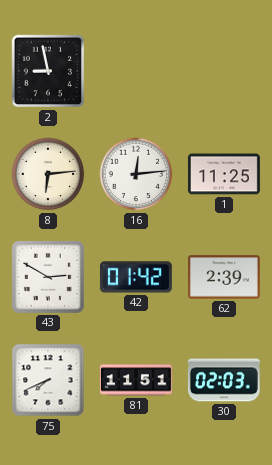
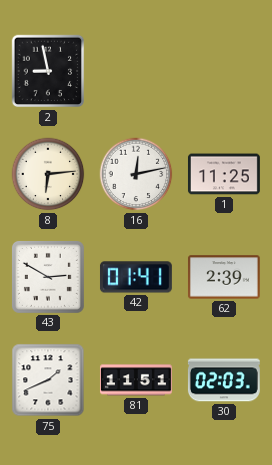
16: 12:14 -> 12:13 (136, 174)
42: 01:42 -> 01:41 (136, 277)
75: 7:41 -> 1:41 (48, 380)
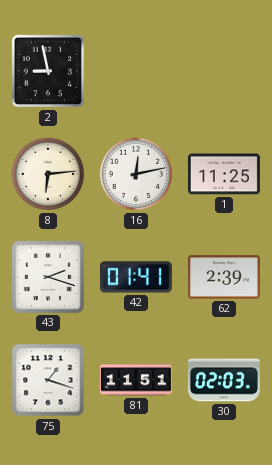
43: 2:50 -> 2:18 (48, 277)
75: 1:41 -> 1:18 (48, 380)
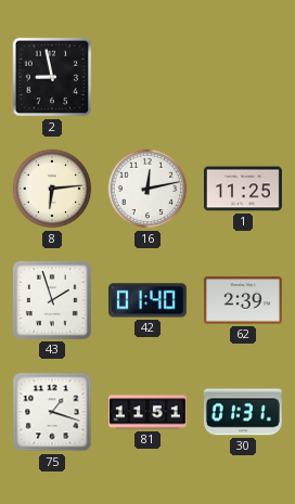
43: 2:18 -> 1:57 (52, 300)
42: 01:41 -> 01:40 (147, 300)
30: 02:03 -> 01:31 (243, 412)
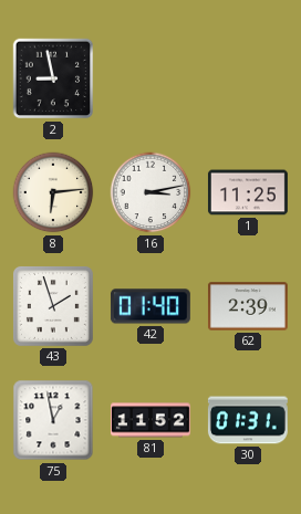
16: 12:13 -> 3:13 (150, 192)
75: 1:18 -> 12:58 (53, 420)
81: 11:51 -> 11:52 (150, 420)
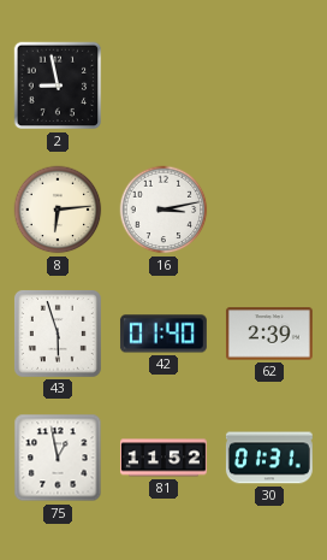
1: 11:25 -> none (248, 192)
43: 1:57 -> 5:57 (58, 334)
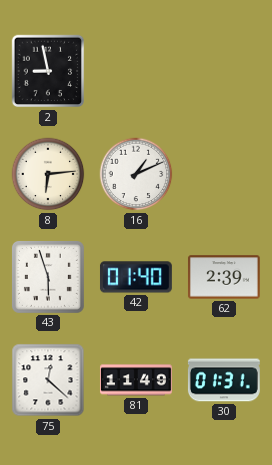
16: 3:13 -> 1:11 (136, 174)
75: 12:58 -> 12:22 (48, 380)
81: 11:52 -> 11:49 (136, 380)
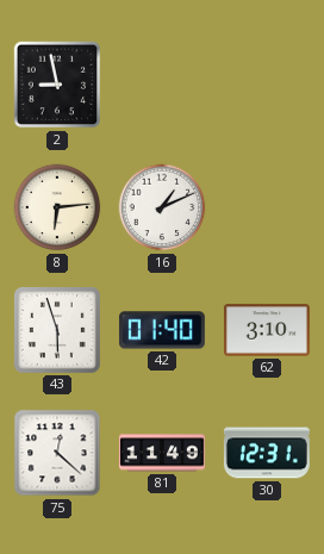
62: 2:39 -> 3:10 (267, 330)
30: 01:31 -> 12:31 (267, 453)
